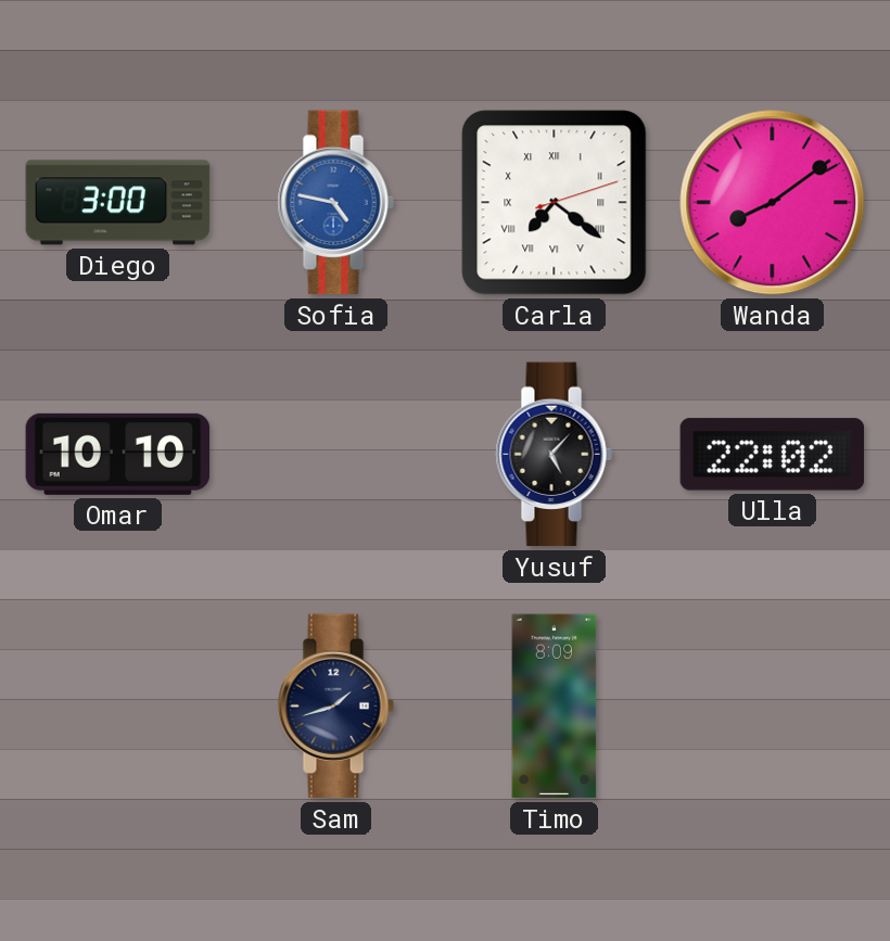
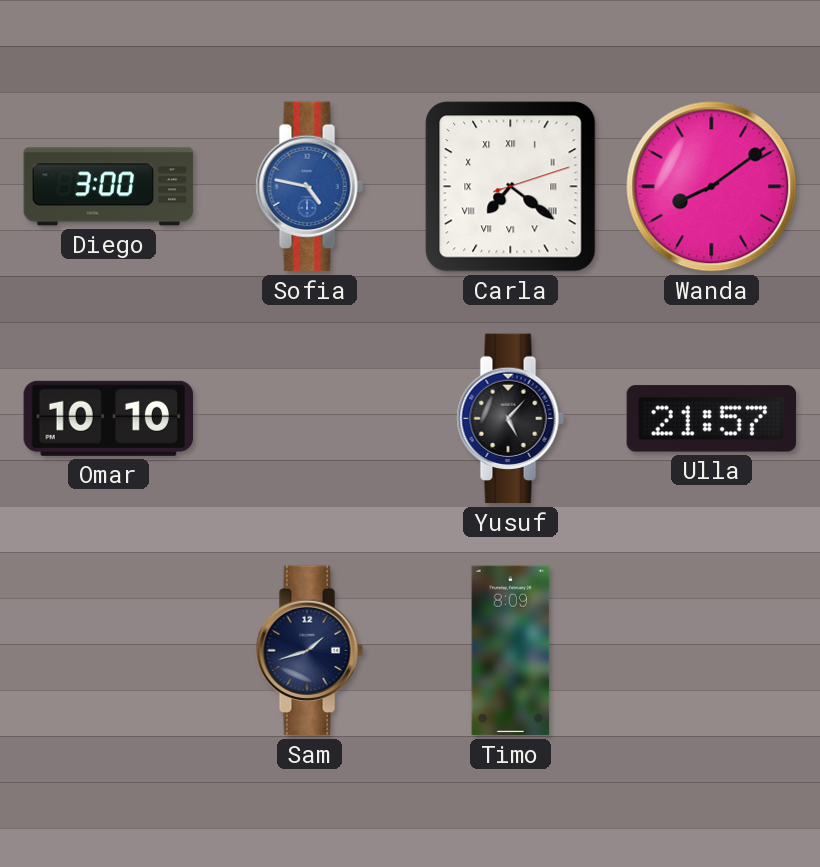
Ulla: 22:02 -> 21:57 (712, 419)
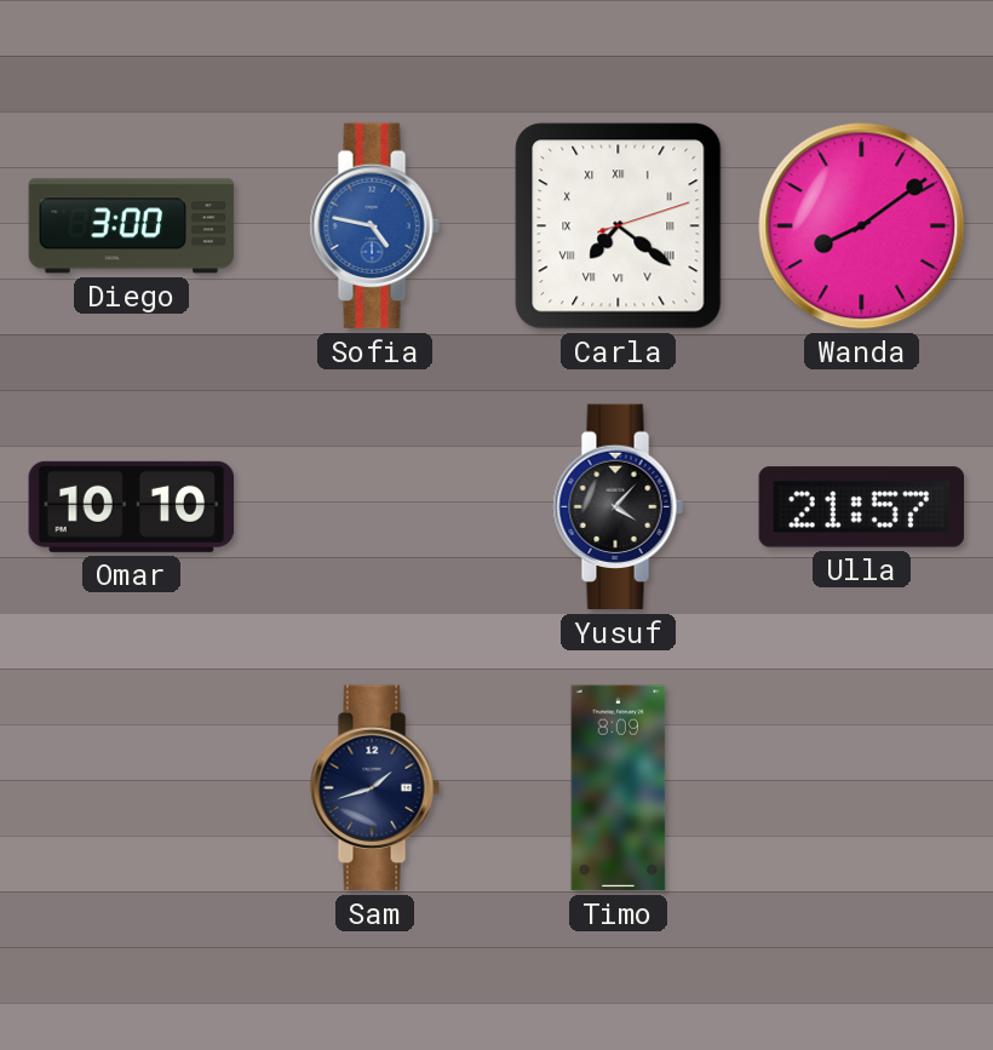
Yusuf: 5:07 -> 4:07 (618, 507)
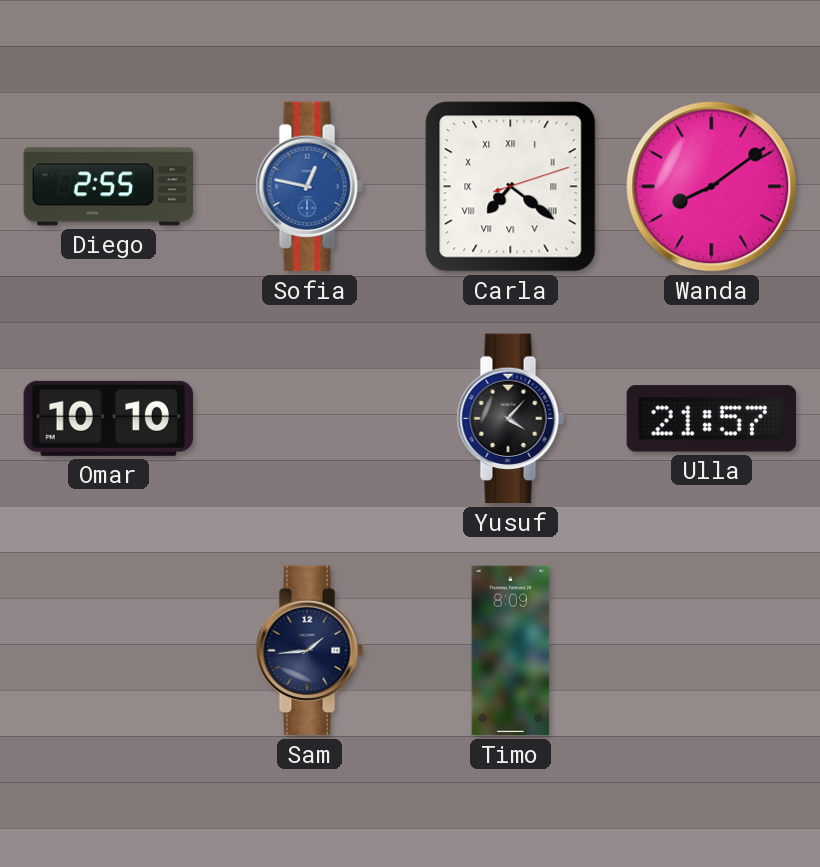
Diego: 3:00 -> 2:55 (109, 187)
Sofia: 4:47 -> 12:47 (309, 187)
Sam: 1:42 -> 1:44 (309, 651)
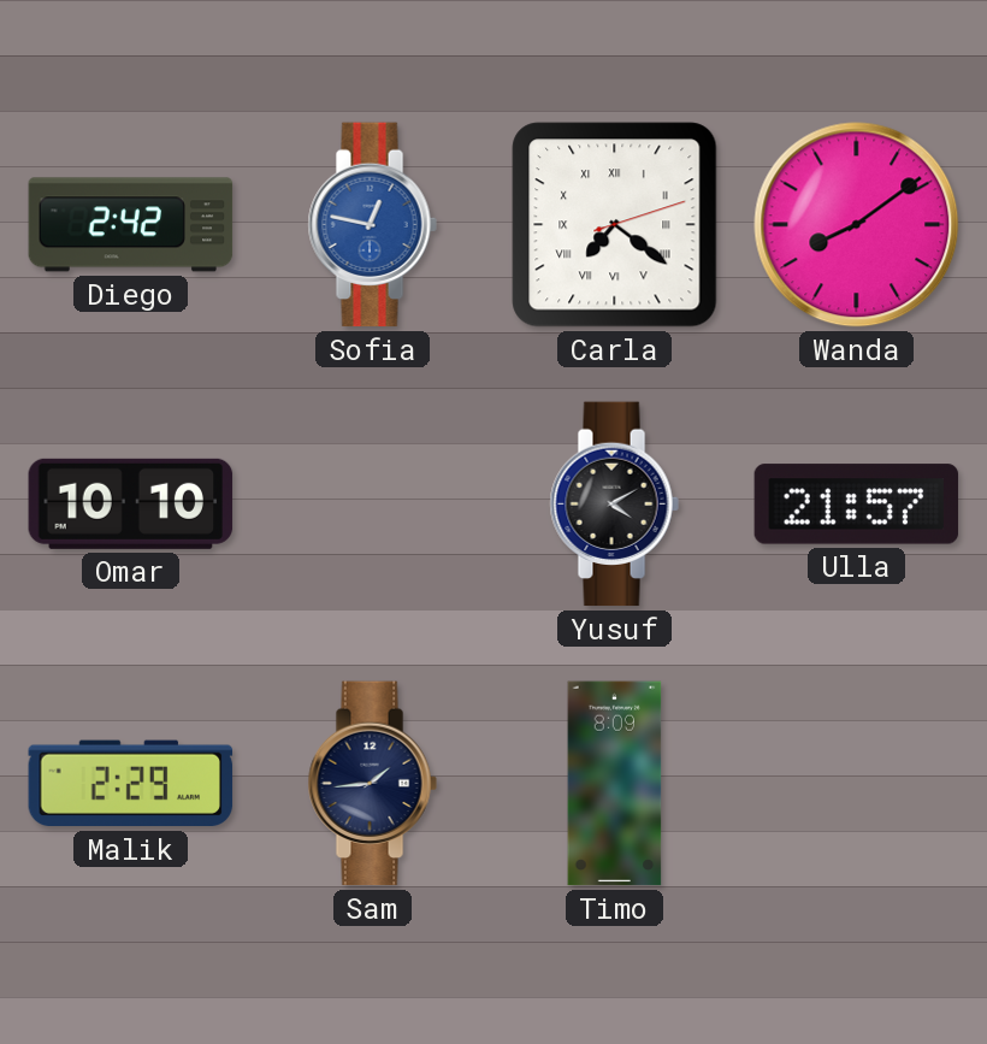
Diego: 2:55 -> 2:42 (131, 225)
Yusuf: 4:07 -> 4:10 (614, 505)
Malik: none -> 2:29 (131, 784)
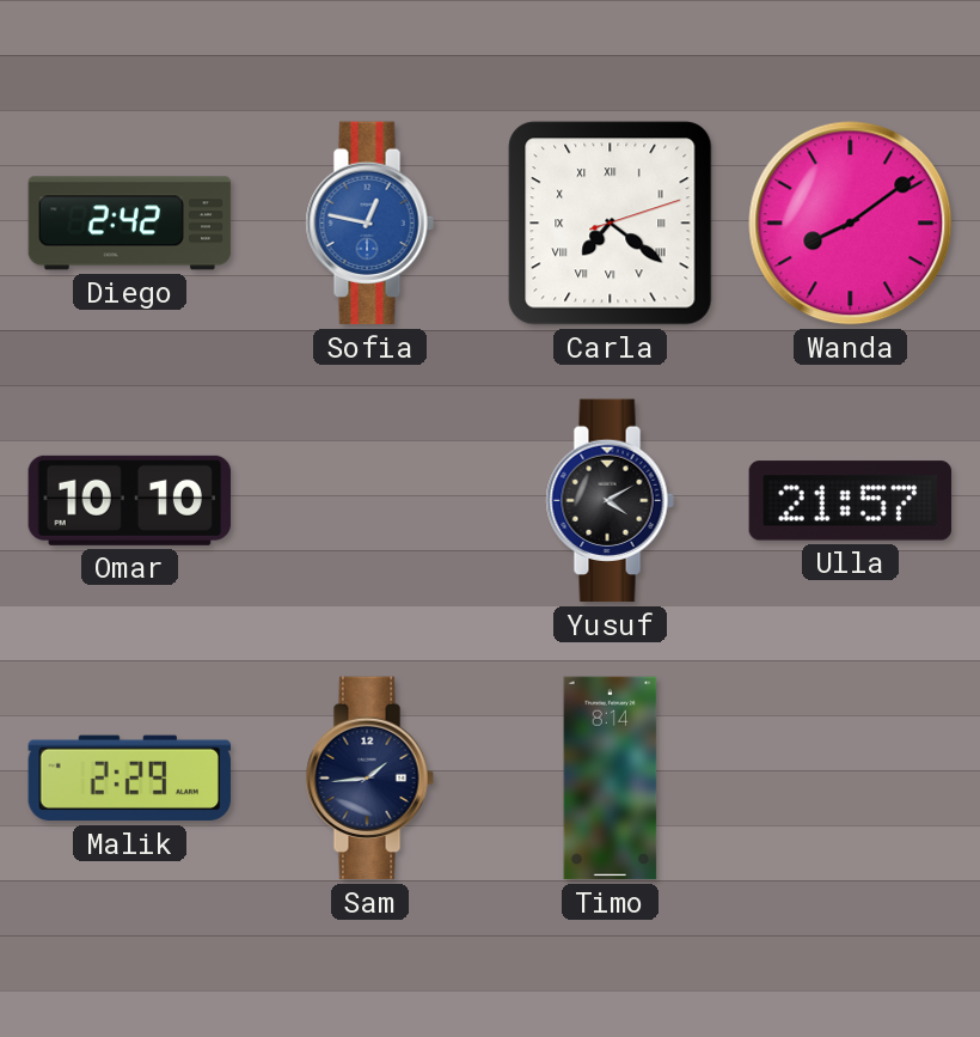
Timo: 8:09 -> 8:14 (611, 779)
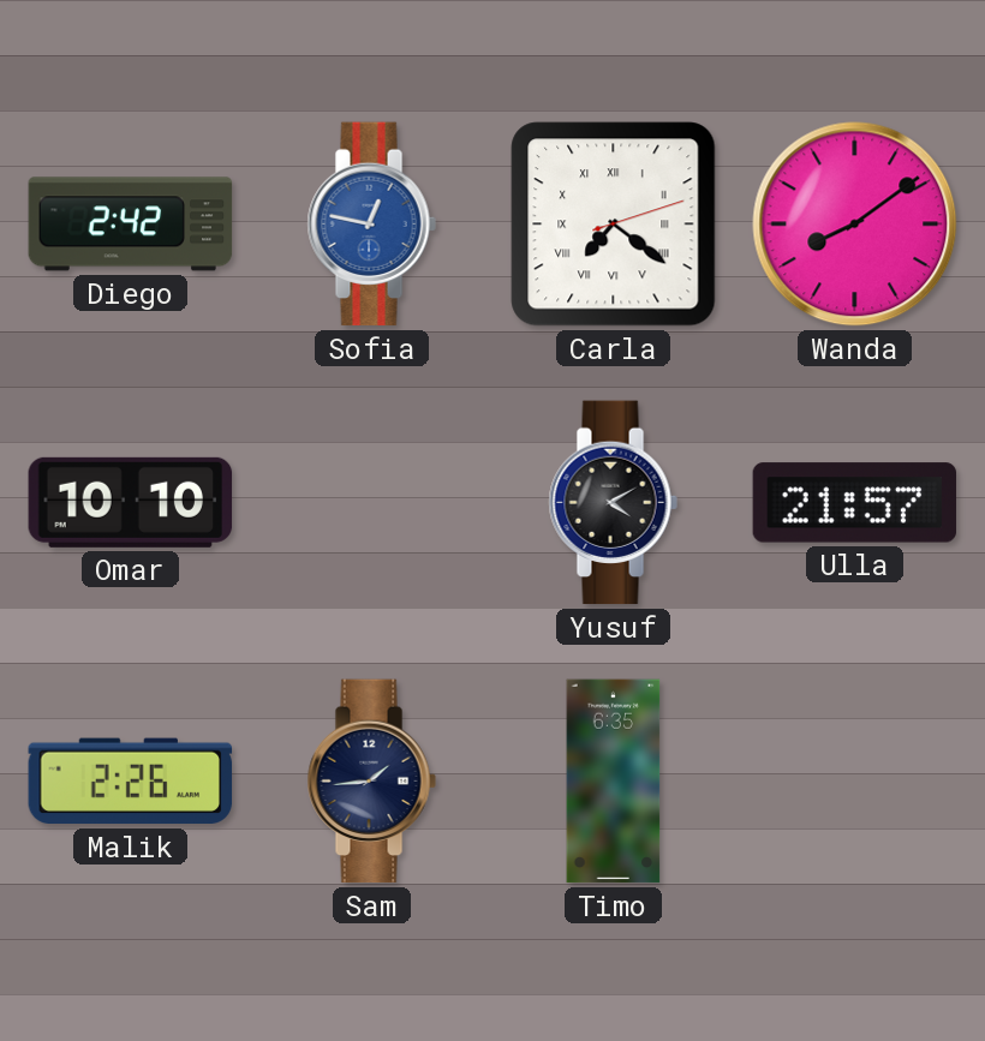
Malik: 2:29 -> 2:26 (131, 782)
Timo: 8:14 -> 6:35 (614, 782)
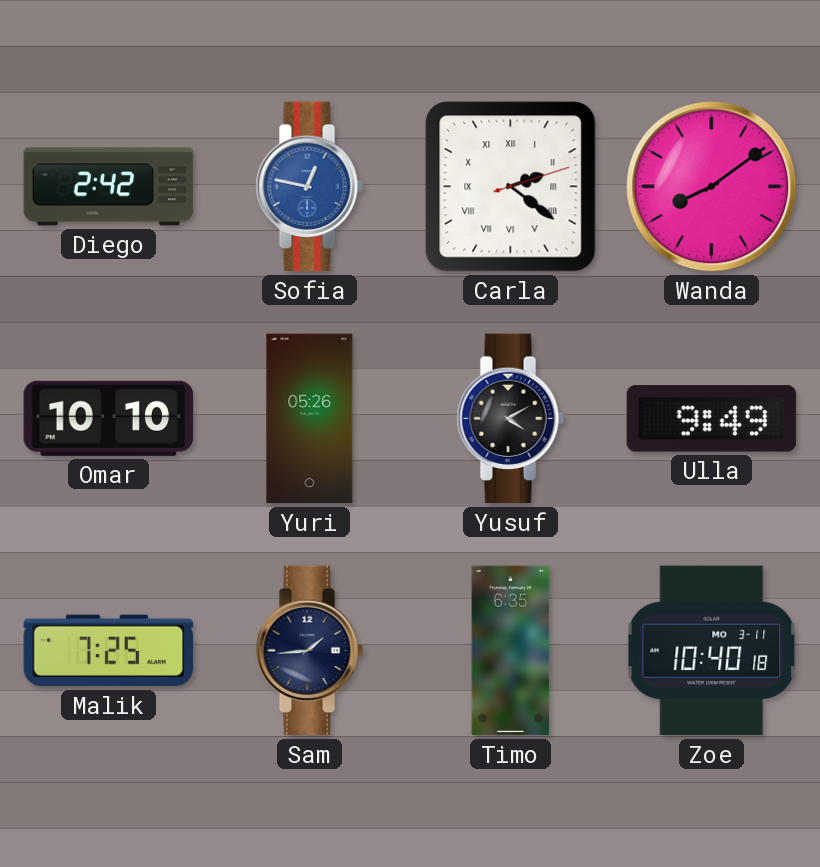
Carla: 7:21 -> 2:21 (511, 187)
Yuri: none -> 05:26 (310, 419)
Ulla: 21:57 -> 9:49 (712, 419)
Malik: 2:26 -> 7:25 (109, 651)
Zoe: none -> 10:40 (712, 651)
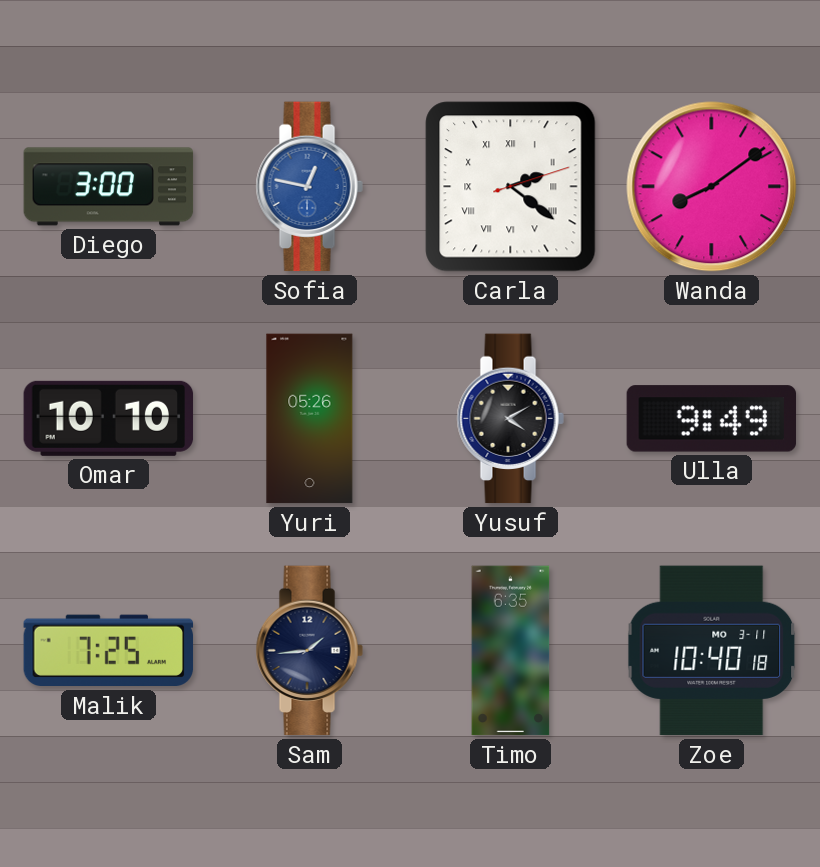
Diego: 2:42 -> 3:00 (109, 187)
